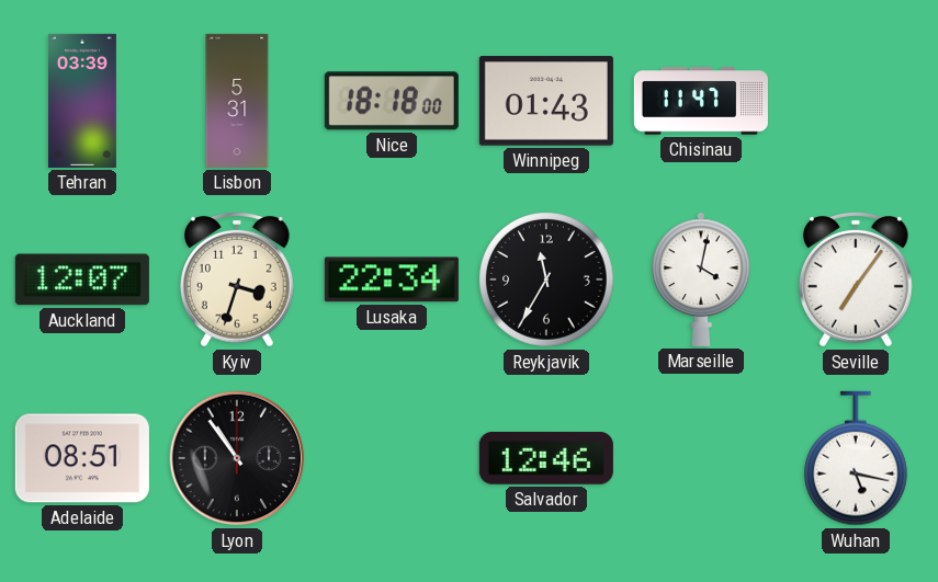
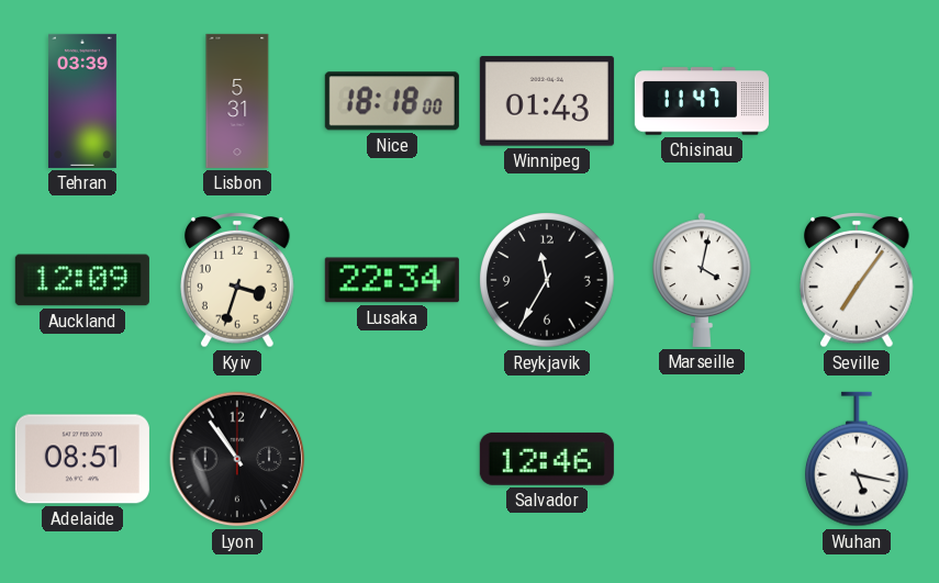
Auckland: 12:07 -> 12:09 (82, 280)
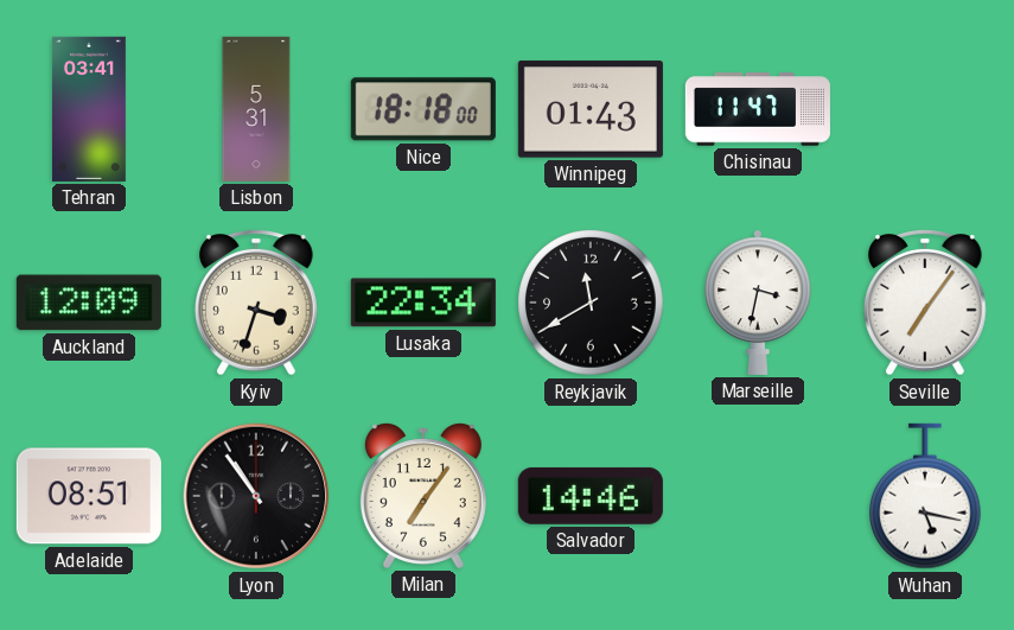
Tehran: 03:39 -> 03:41 (89, 109)
Reykjavik: 11:35 -> 11:40 (591, 303)
Marseille: 4:02 -> 3:32 (758, 303)
Milan: none -> 7:06 (423, 496)
Salvador: 12:46 -> 14:46 (591, 496)
